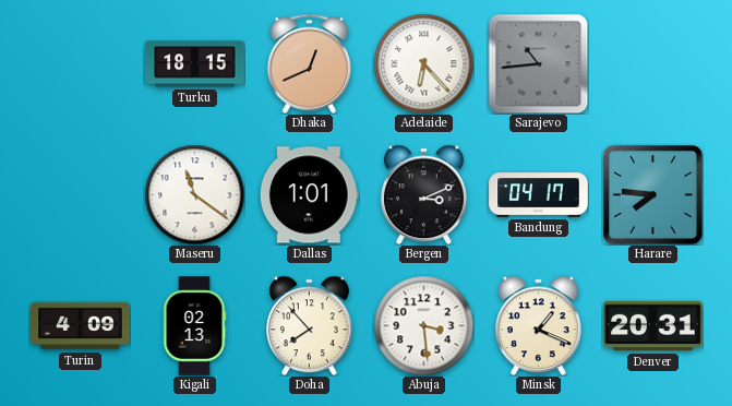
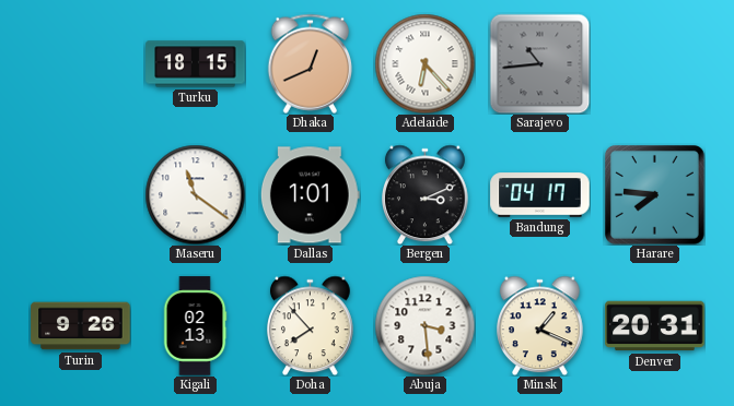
Turin: 4:09 -> 9:26 (81, 326)
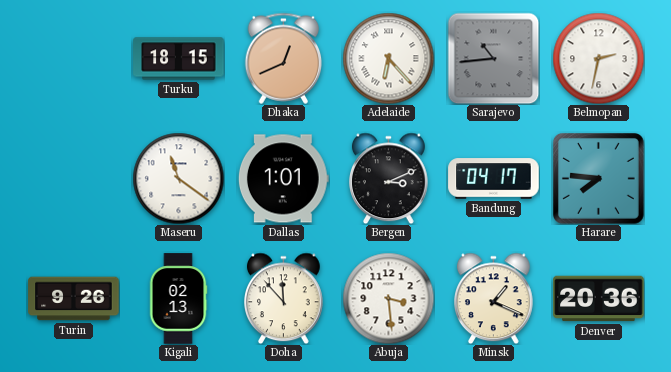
Belmopan: none -> 2:32 (598, 58)
Doha: 7:53 -> 11:53 (284, 298)
Denver: 20:31 -> 20:36 (599, 299)
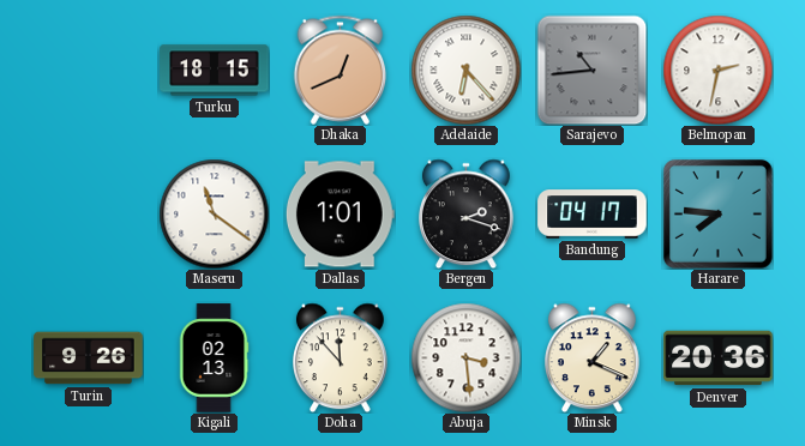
Bergen: 3:11 -> 2:18 (467, 213)
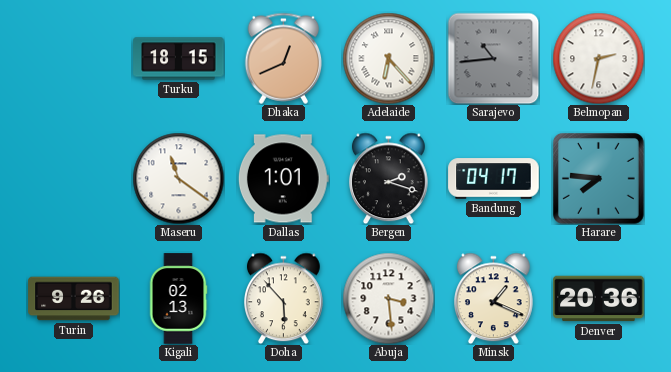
Doha: 11:53 -> 5:53 (284, 298)
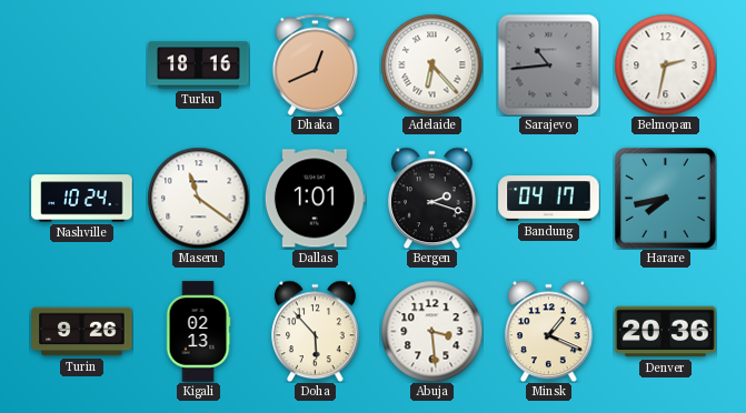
Turku: 18:15 -> 18:16 (199, 66)
Nashville: none -> 10:24 (82, 199)
Harare: 7:46 -> 7:43 (665, 198)
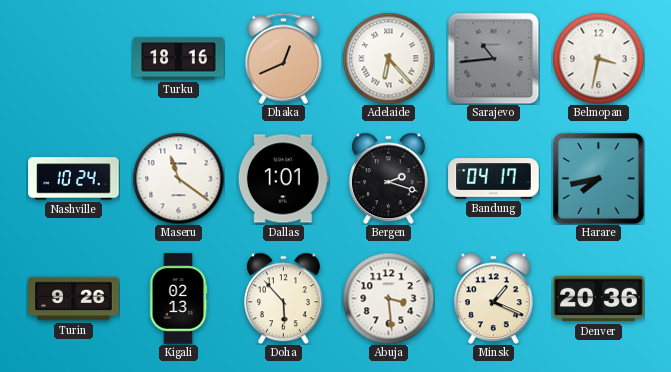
Belmopan: 2:32 -> 3:32 (598, 58)
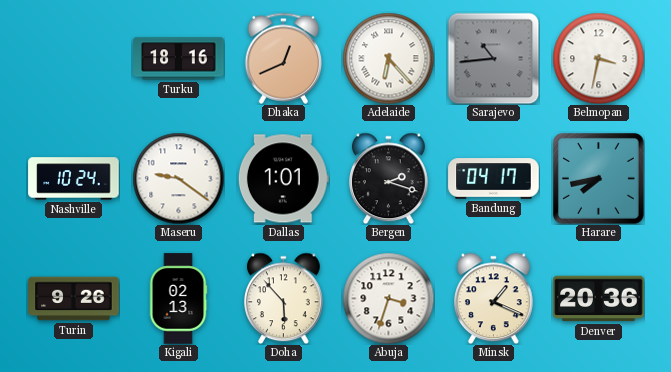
Maseru: 11:21 -> 9:21 (178, 178)
Abuja: 3:29 -> 3:33 (388, 298)
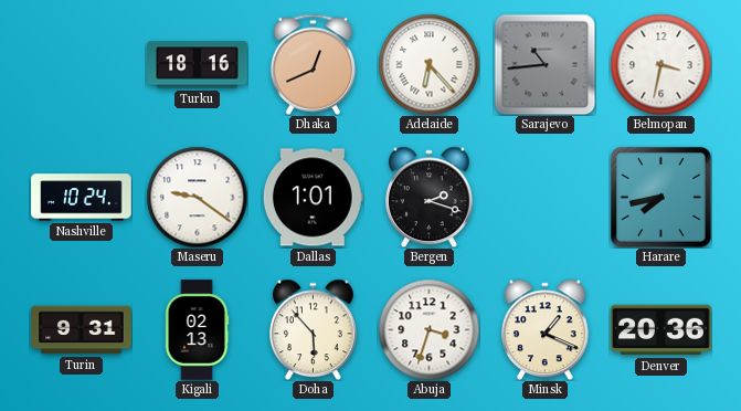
Bandung: 04:17 -> none (494, 179)
Turin: 9:26 -> 9:31 (82, 330)
